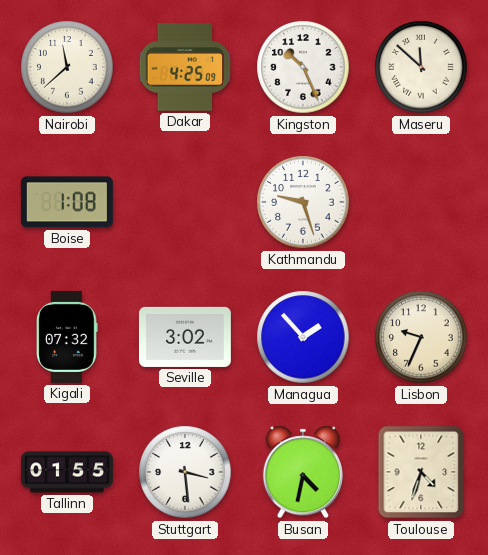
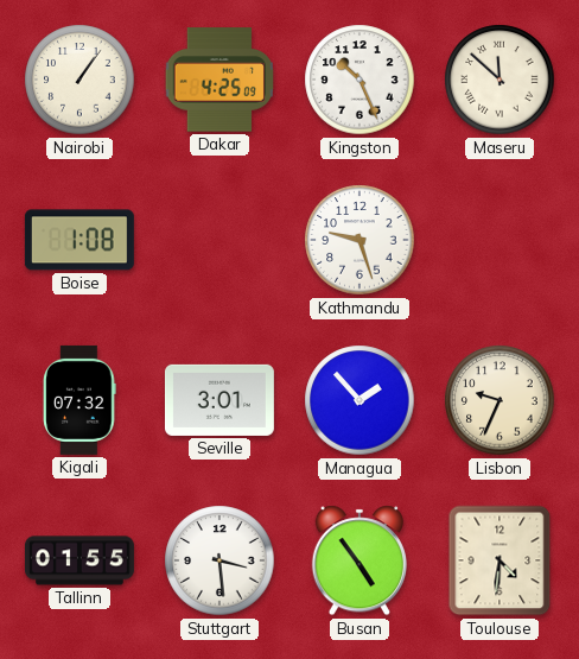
Nairobi: 11:38 -> 1:06 (79, 80)
Seville: 3:02 -> 3:01 (219, 400)
Busan: 4:32 -> 4:54 (358, 560)
Toulouse: 4:33 -> 4:31 (500, 560)
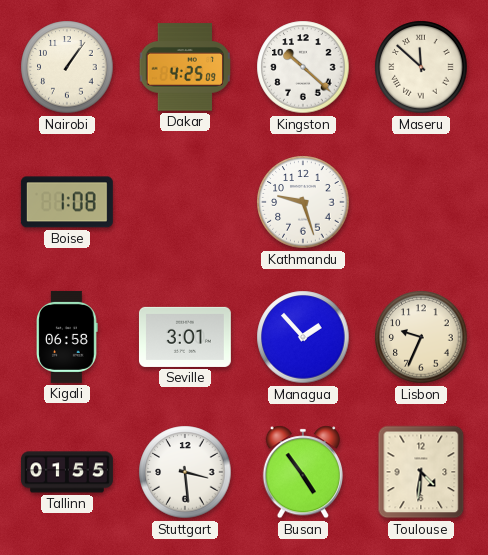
Kingston: 10:26 -> 10:22 (303, 67)
Kigali: 07:32 -> 06:58 (67, 337)
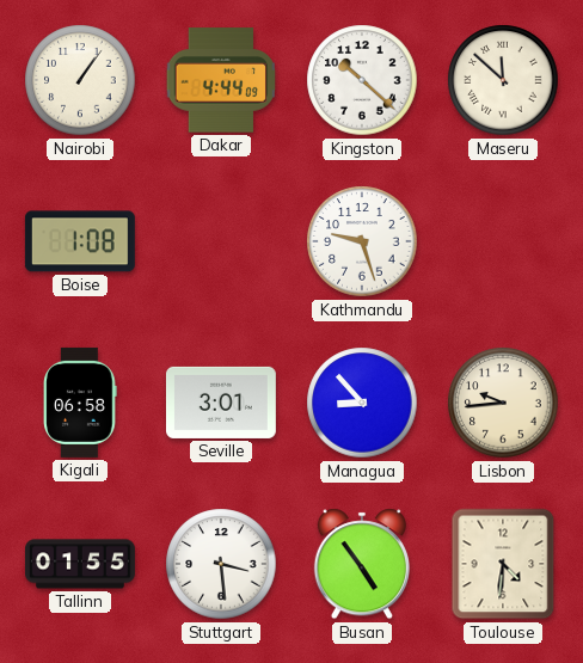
Dakar: 4:25 -> 4:44 (220, 80)
Managua: 1:53 -> 8:53 (362, 403)
Lisbon: 9:34 -> 9:44 (503, 403)
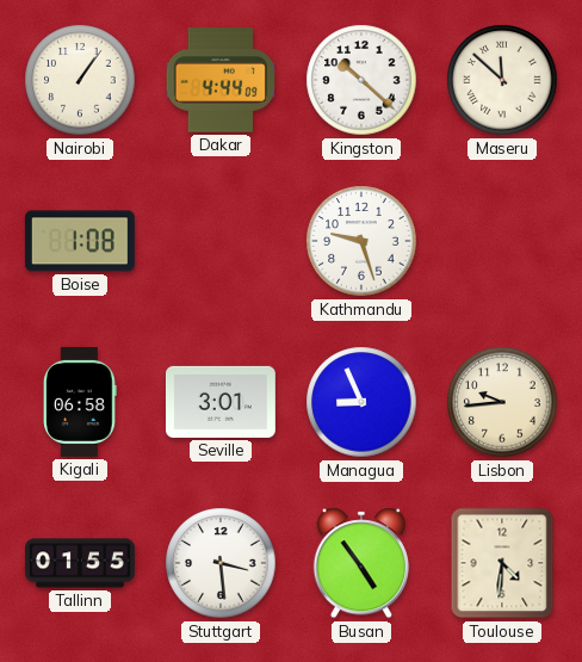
Managua: 8:53 -> 8:56 (361, 402)
